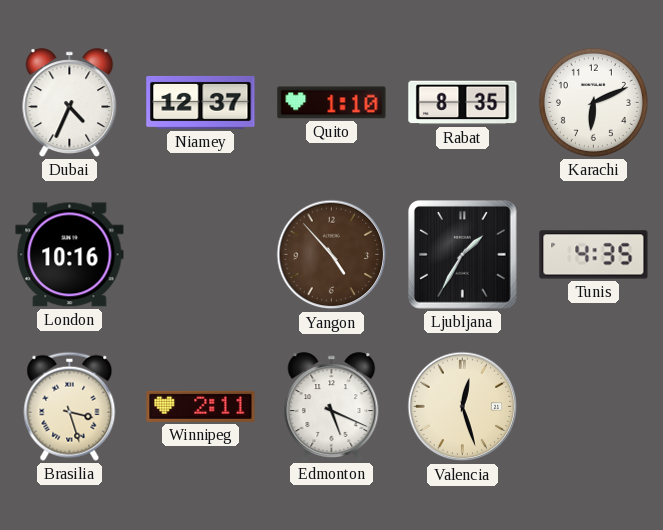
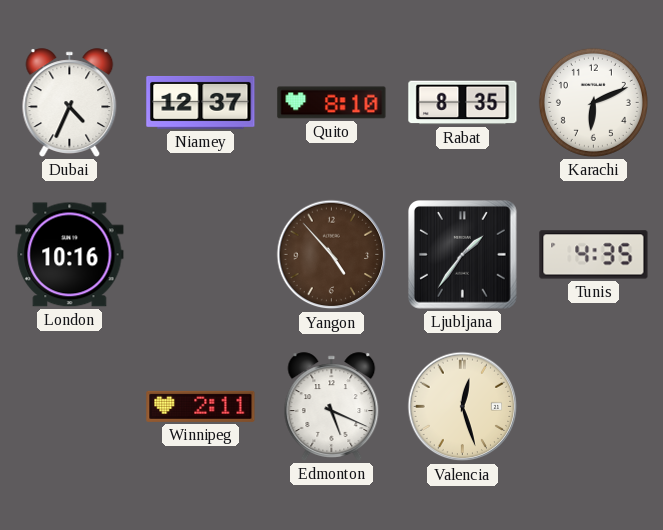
Quito: 1:10 -> 8:10 (332, 103)
Ljubljana: 1:35 -> 1:36 (463, 255)
Brasilia: 3:27 -> none (70, 406)
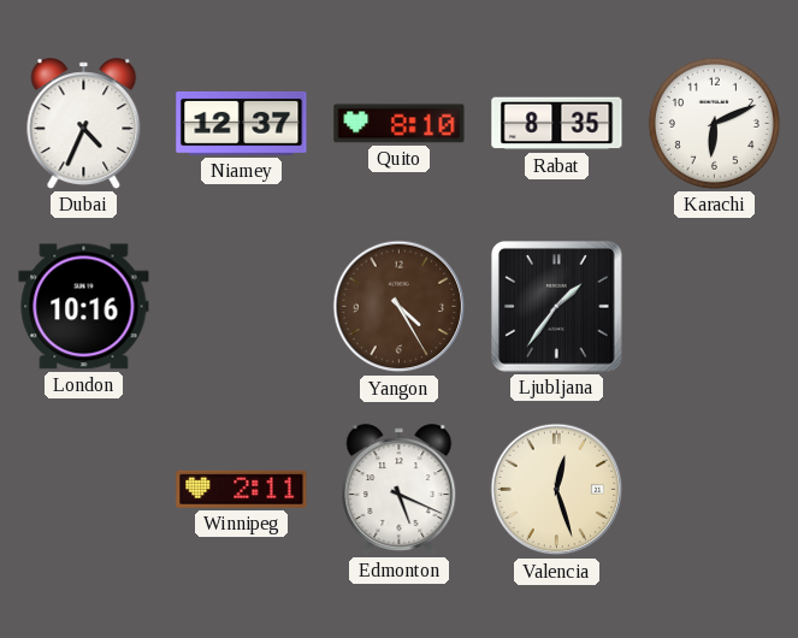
Yangon: 4:53 -> 4:25 (400, 307)
Tunis: 4:35 -> none (594, 255)
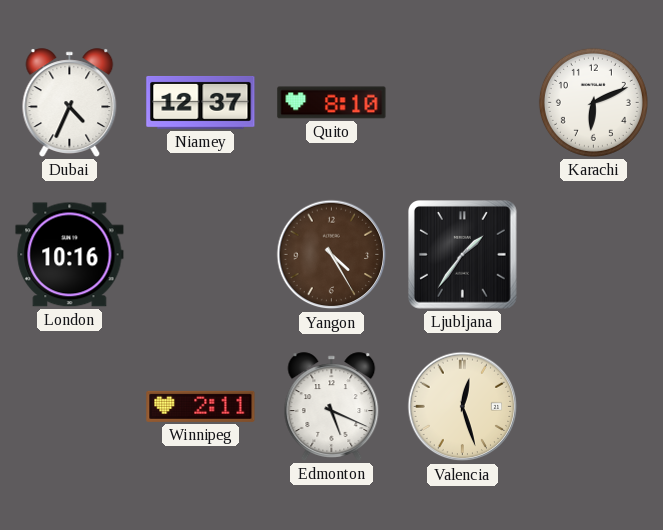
Rabat: 8:35 -> none (557, 124)
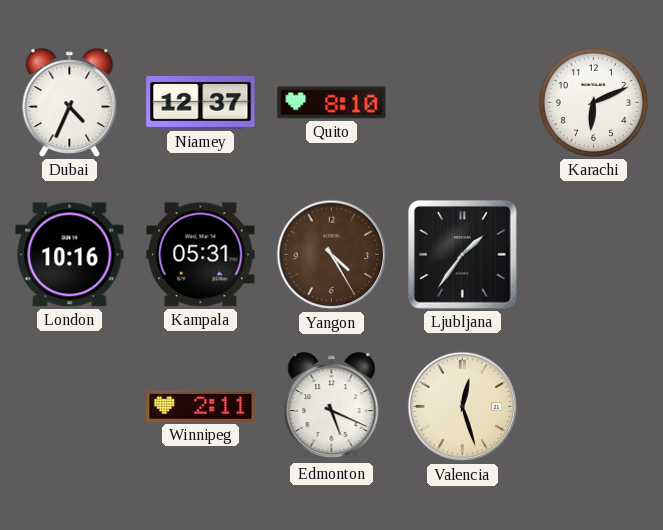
Kampala: none -> 05:31 (201, 255)
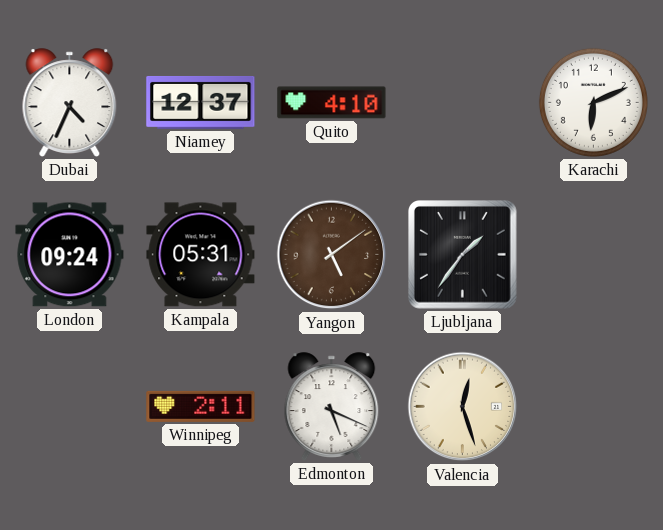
Quito: 8:10 -> 4:10 (332, 103)
London: 10:16 -> 09:24 (70, 255)
Yangon: 4:25 -> 5:09 (332, 255)
